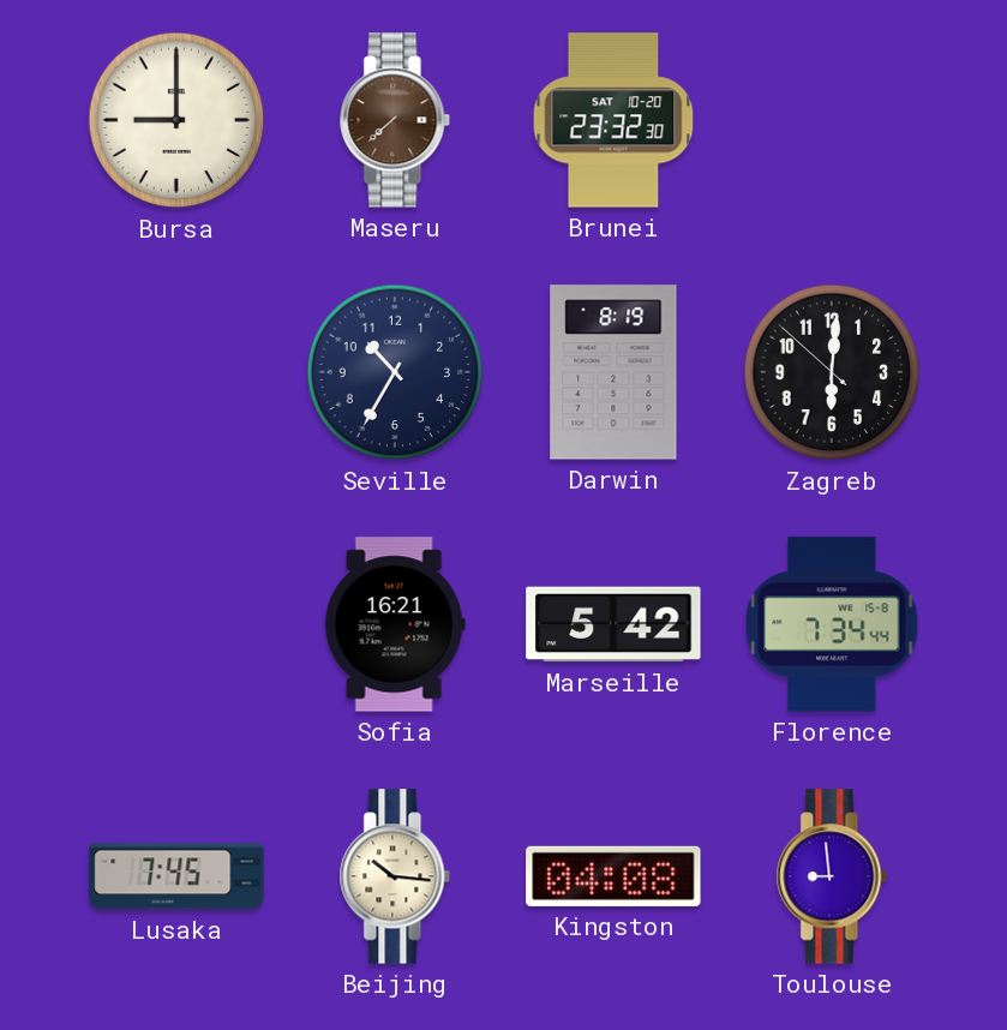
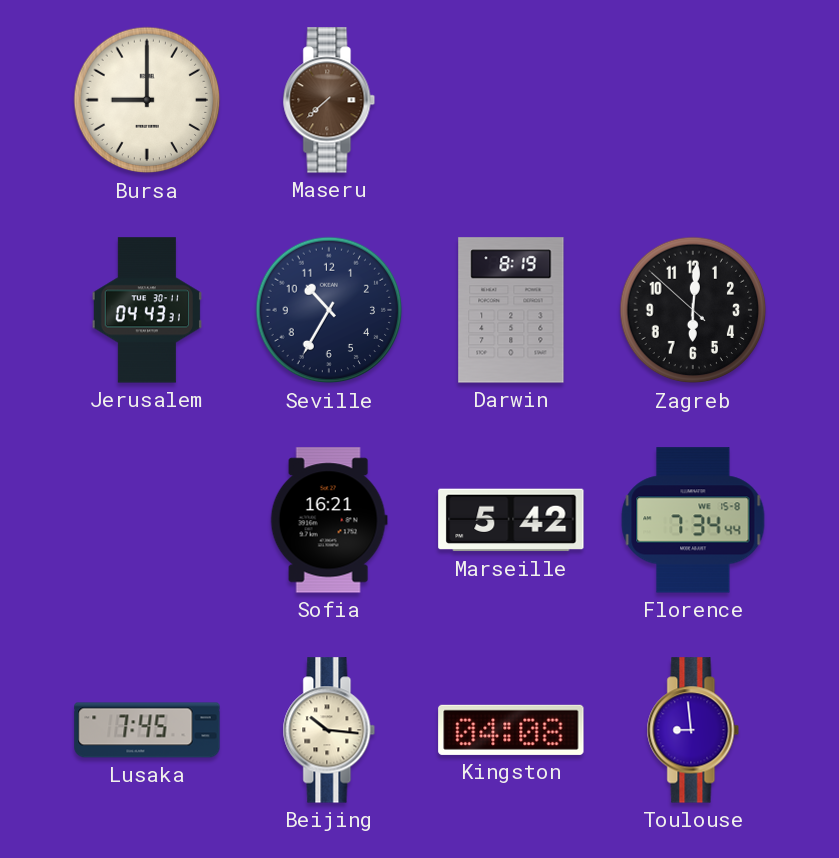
Brunei: 23:32 -> none (613, 120)
Jerusalem: none -> 04:43 (147, 310)
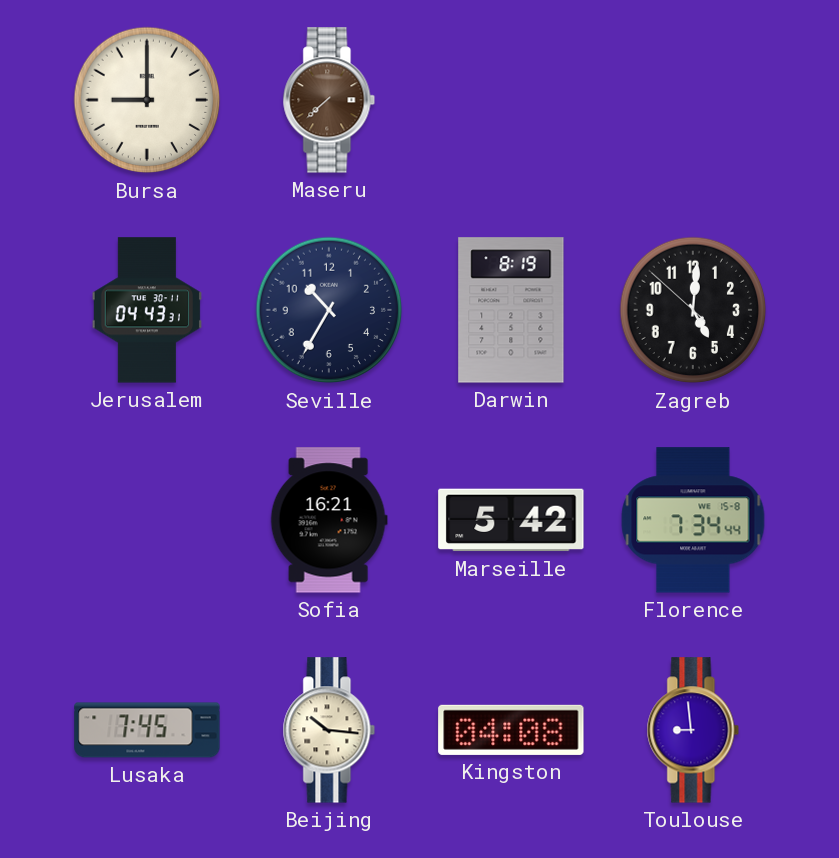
Zagreb: 6:00 -> 5:00 (693, 310)
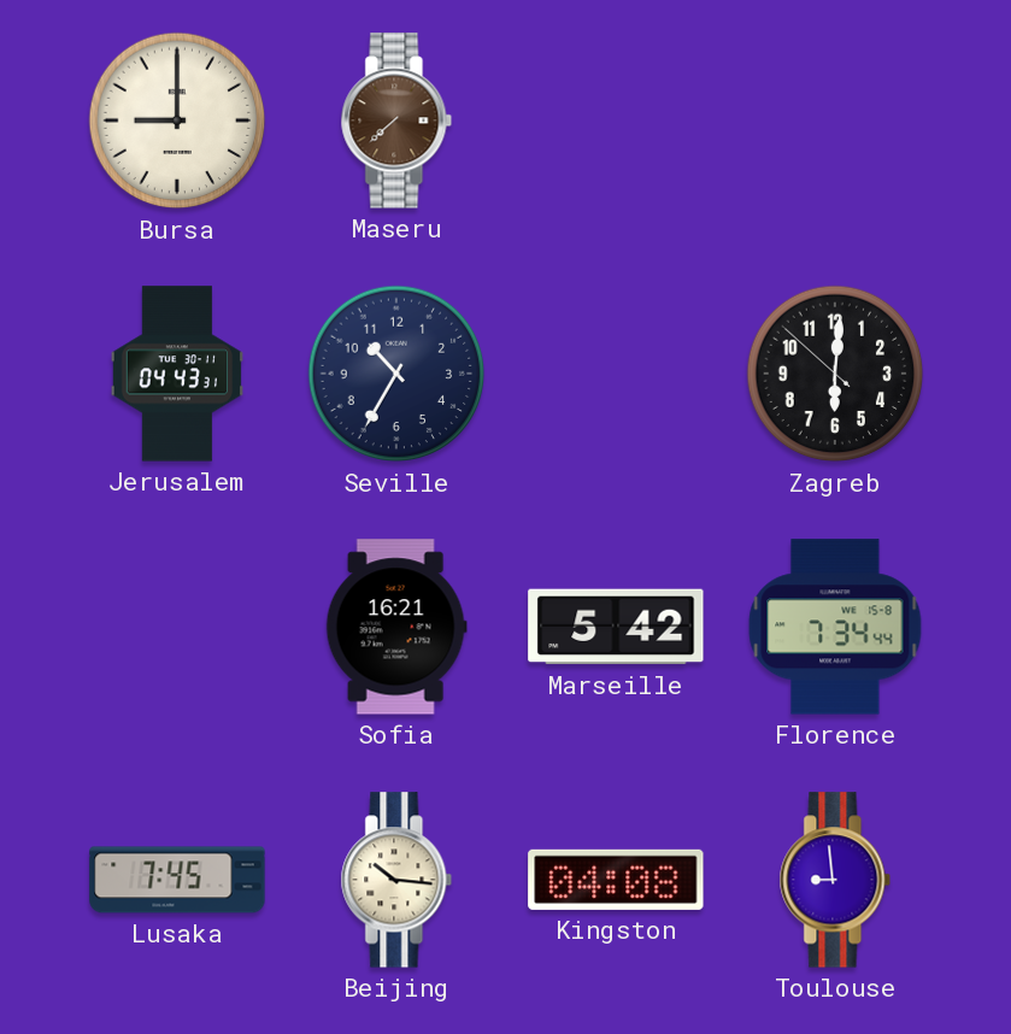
Darwin: 8:19 -> none (511, 310)
Zagreb: 5:00 -> 6:00 (835, 374)
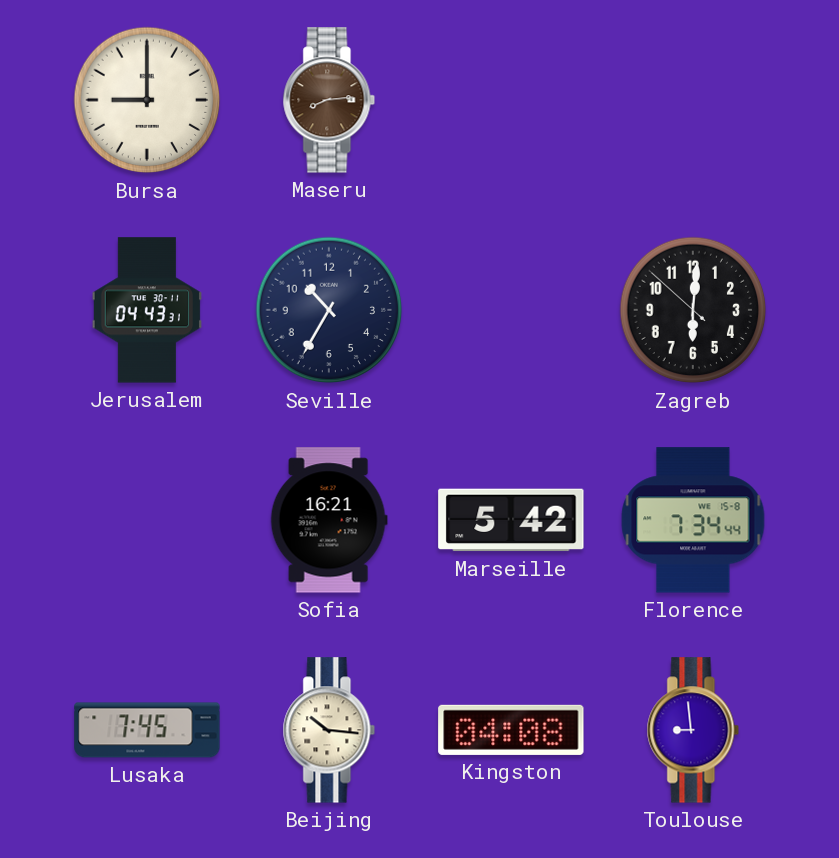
Maseru: 7:38 -> 8:14 (329, 100)
